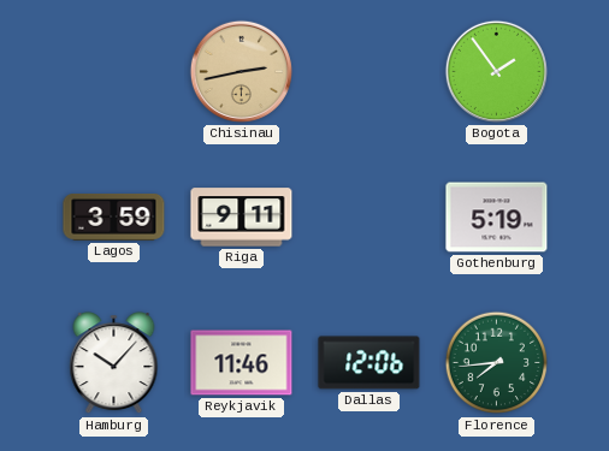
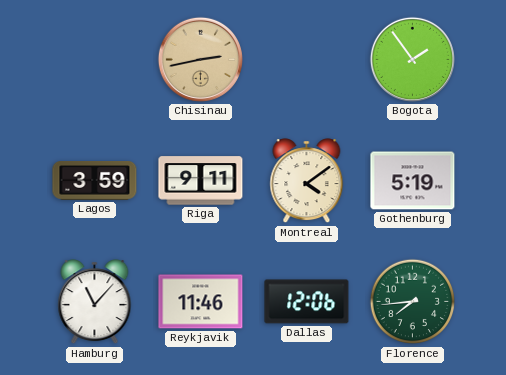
Montreal: none -> 4:09 (307, 181)
Hamburg: 10:07 -> 11:07 (95, 302)
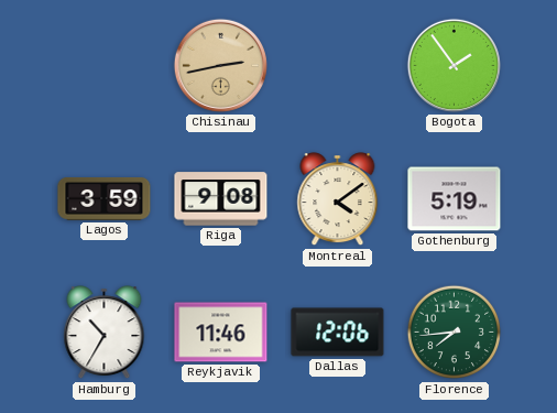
Riga: 9:11 -> 9:08 (221, 199)
Hamburg: 11:07 -> 10:35 (105, 333)
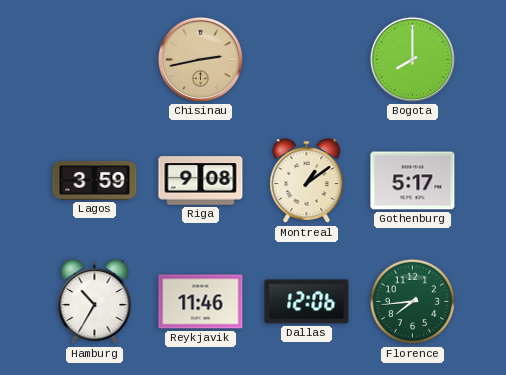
Bogota: 1:54 -> 8:00 (412, 59)
Montreal: 4:09 -> 1:09 (307, 181)
Gothenburg: 5:19 -> 5:17 (413, 181)
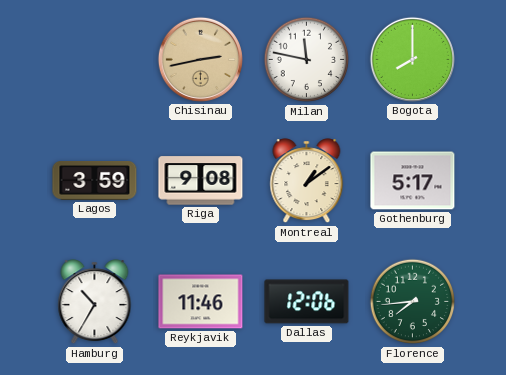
Milan: none -> 11:47 (307, 60)
